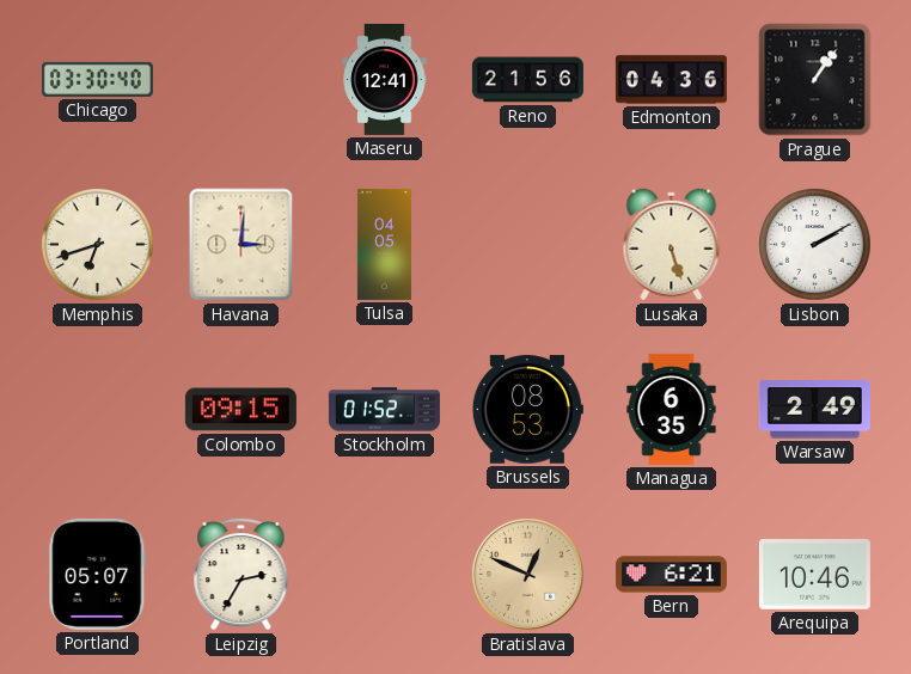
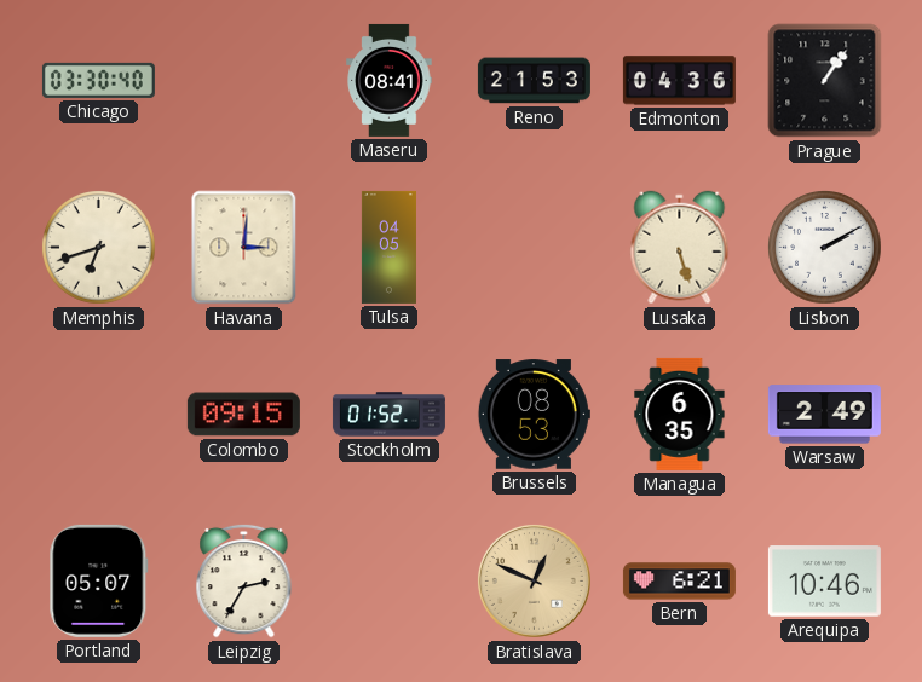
Maseru: 12:41 -> 08:41 (390, 80)
Reno: 21:56 -> 21:53 (534, 81)
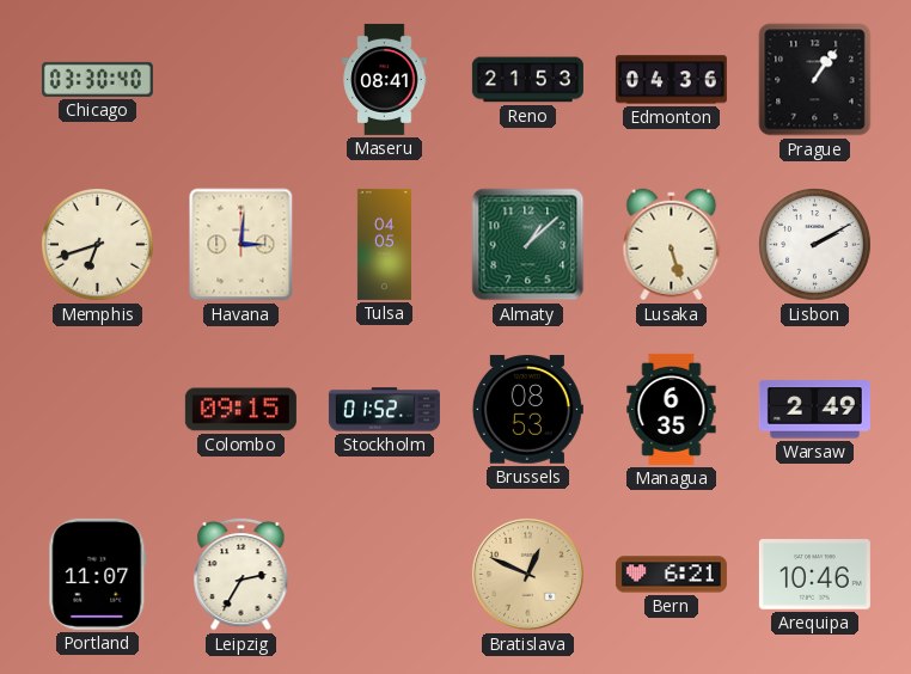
Almaty: none -> 1:08 (528, 245)
Portland: 05:07 -> 11:07 (98, 574)
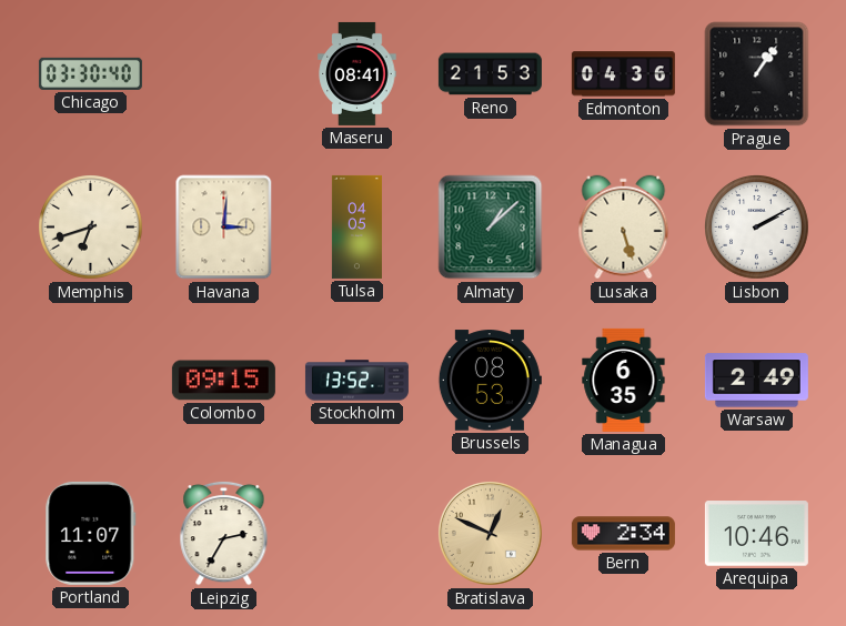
Stockholm: 01:52 -> 13:52 (356, 381)
Bern: 6:21 -> 2:34 (623, 534)
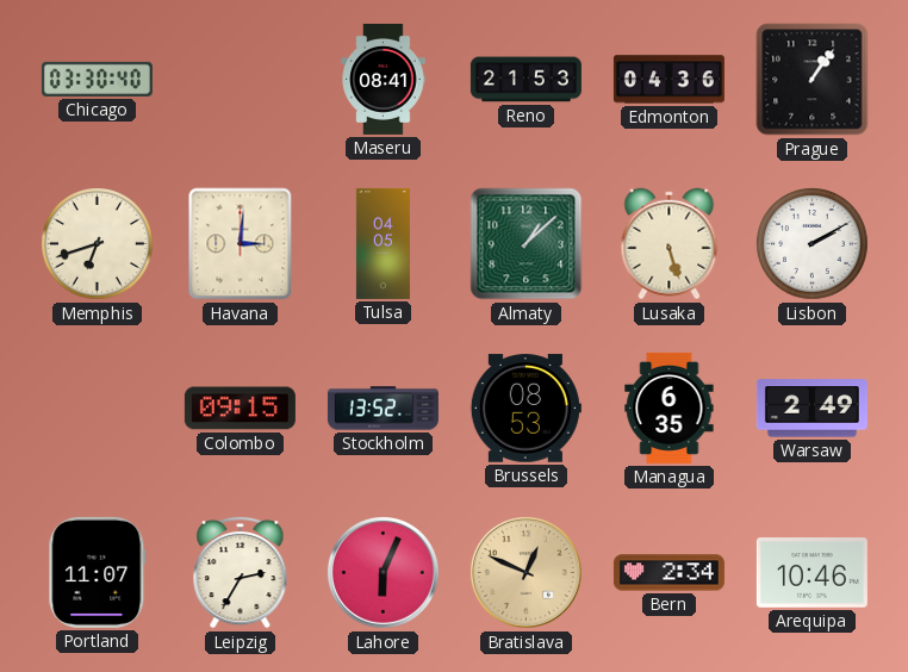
Lahore: none -> 6:04 (383, 572)
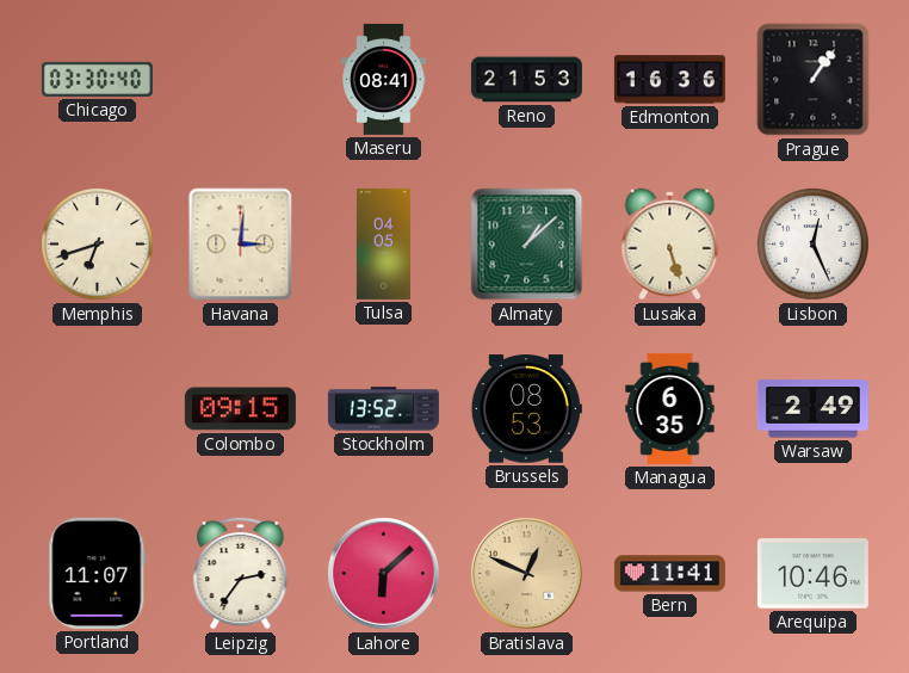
Edmonton: 04:36 -> 16:36 (669, 80)
Lisbon: 2:10 -> 12:26 (814, 245)
Leipzig: 2:35 -> 2:36 (241, 573)
Lahore: 6:04 -> 6:08 (383, 573)
Bern: 2:34 -> 11:41 (669, 574)
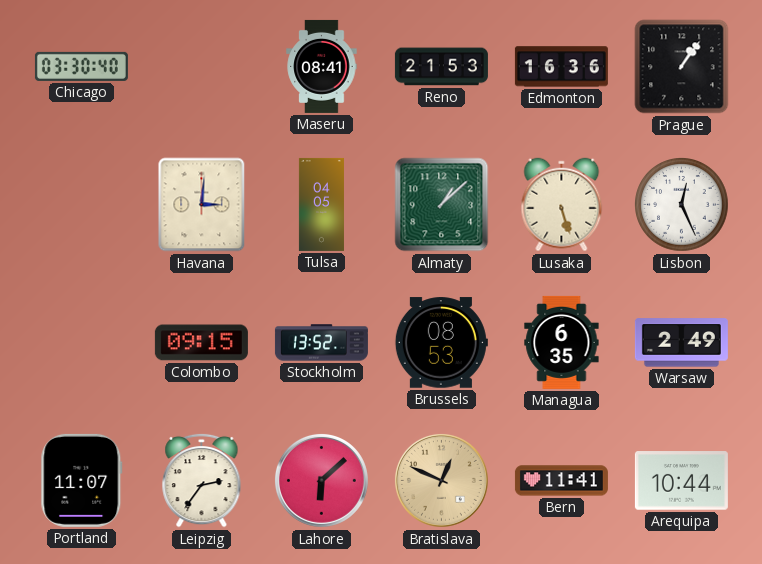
Memphis: 6:42 -> none (98, 245)
Arequipa: 10:46 -> 10:44 (681, 481)
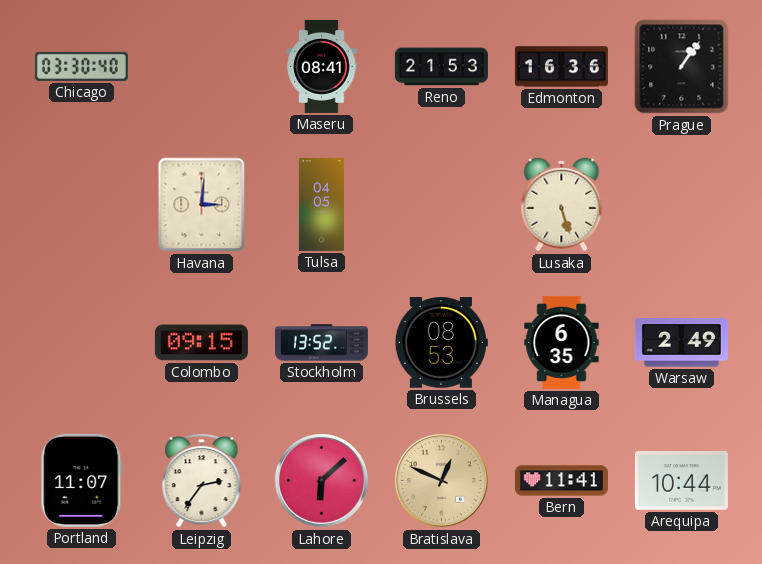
Almaty: 1:08 -> none (442, 205)
Lisbon: 12:26 -> none (682, 205)
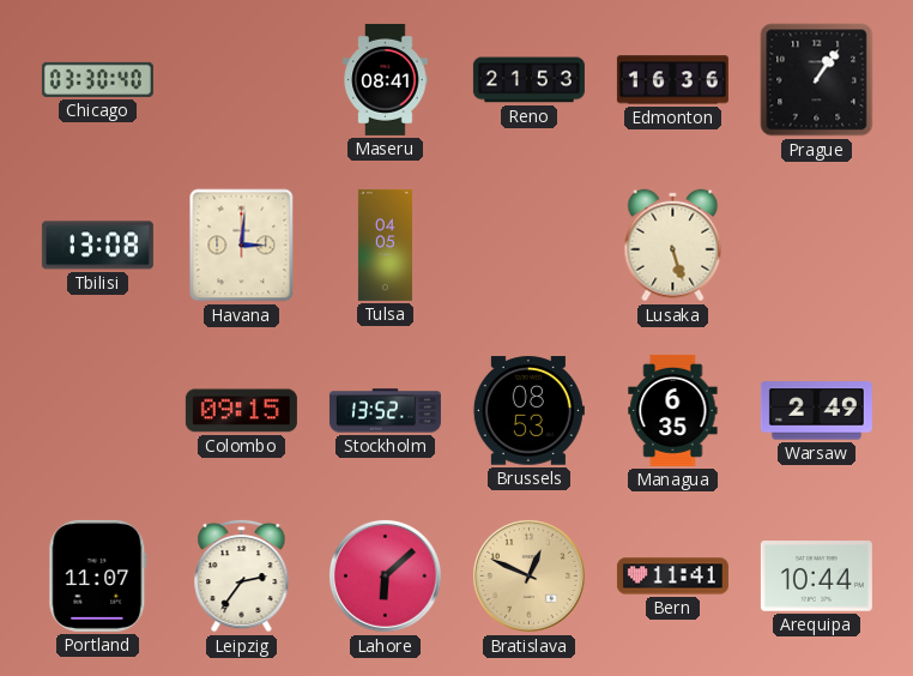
Tbilisi: none -> 13:08 (97, 246)
